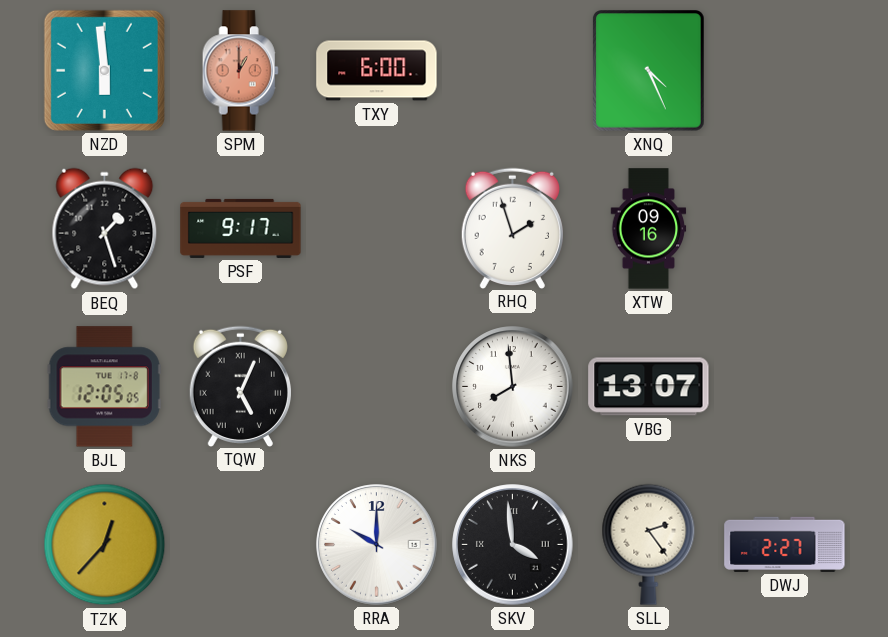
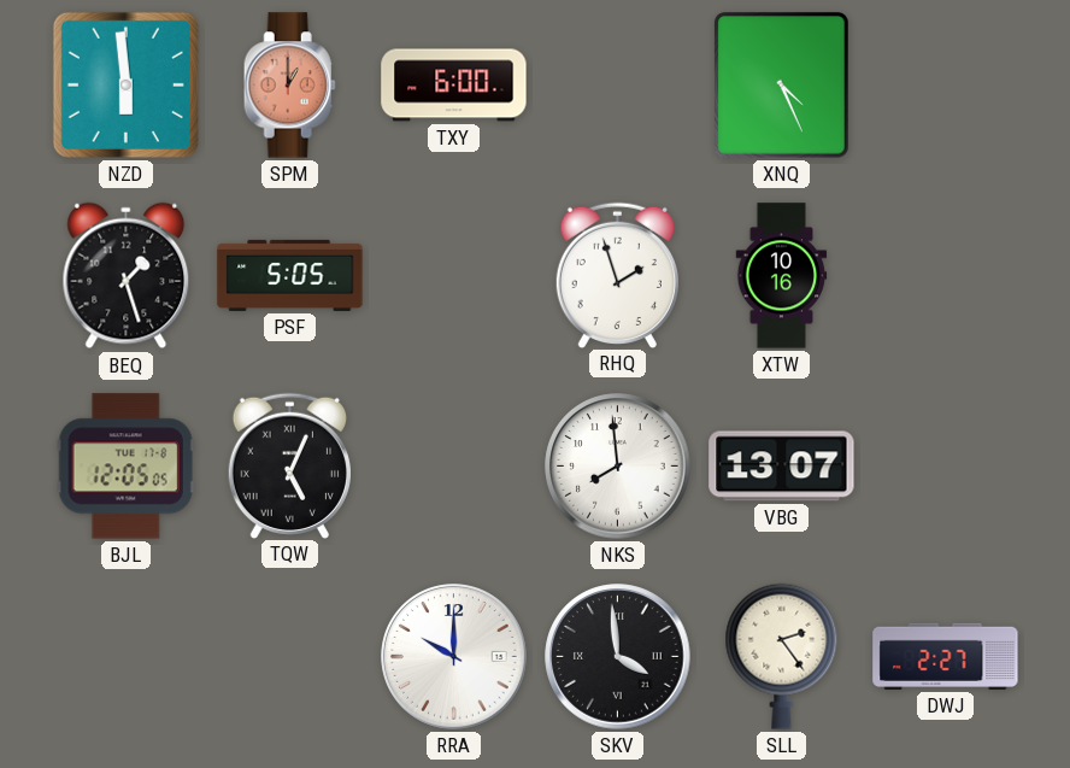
PSF: 9:17 -> 5:05 (290, 275)
XTW: 09:16 -> 10:16 (782, 276)
TZK: 12:37 -> none (105, 545)
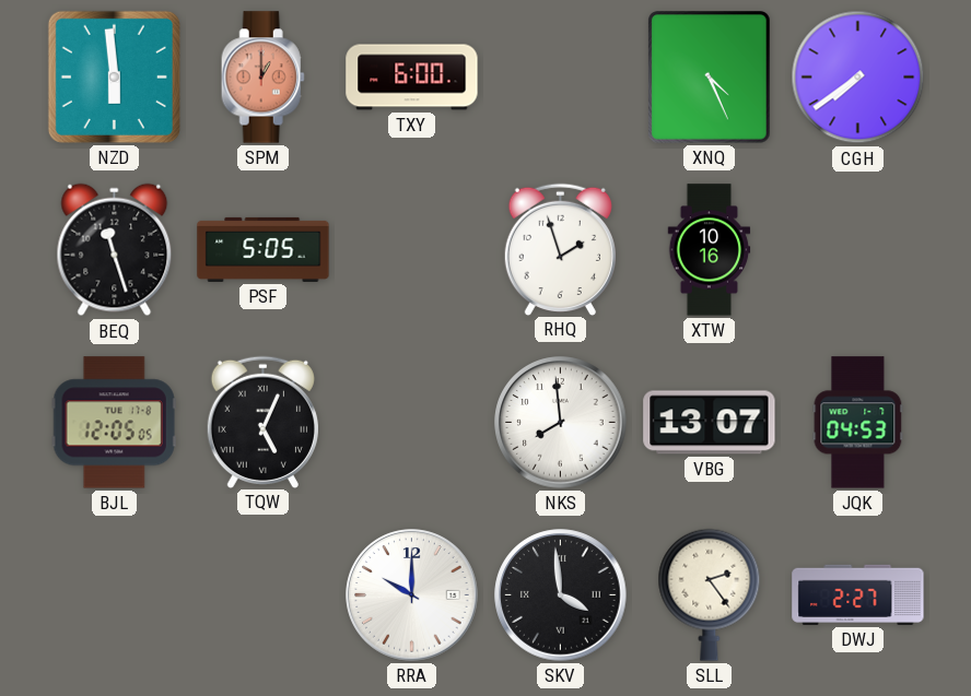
CGH: none -> 7:39 (858, 78)
BEQ: 1:27 -> 11:27 (115, 250)
JQK: none -> 04:53 (858, 423)
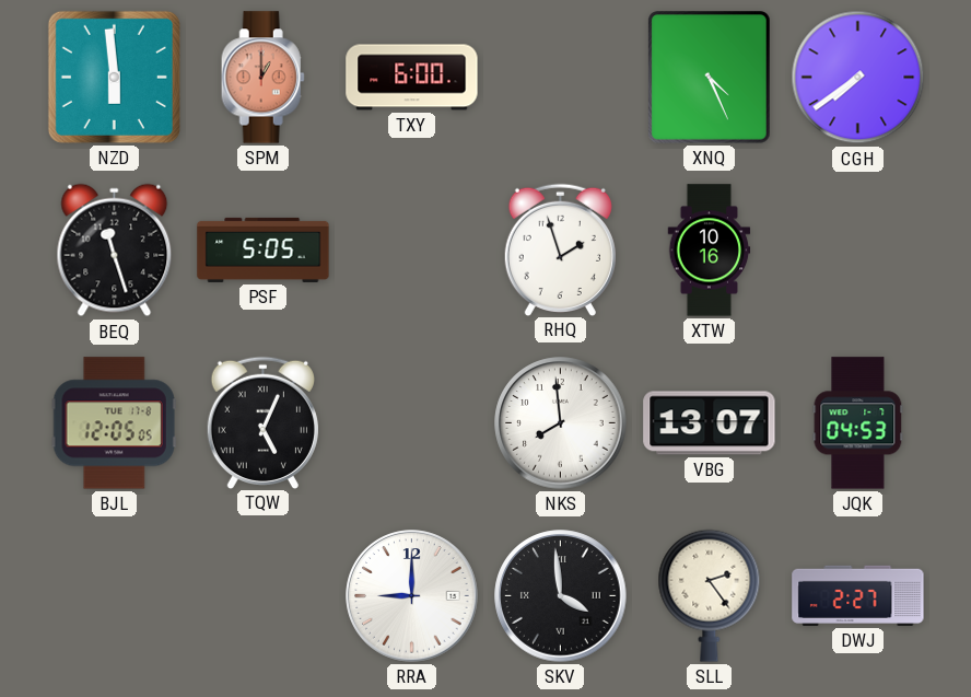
RRA: 10:00 -> 9:00 (412, 596)
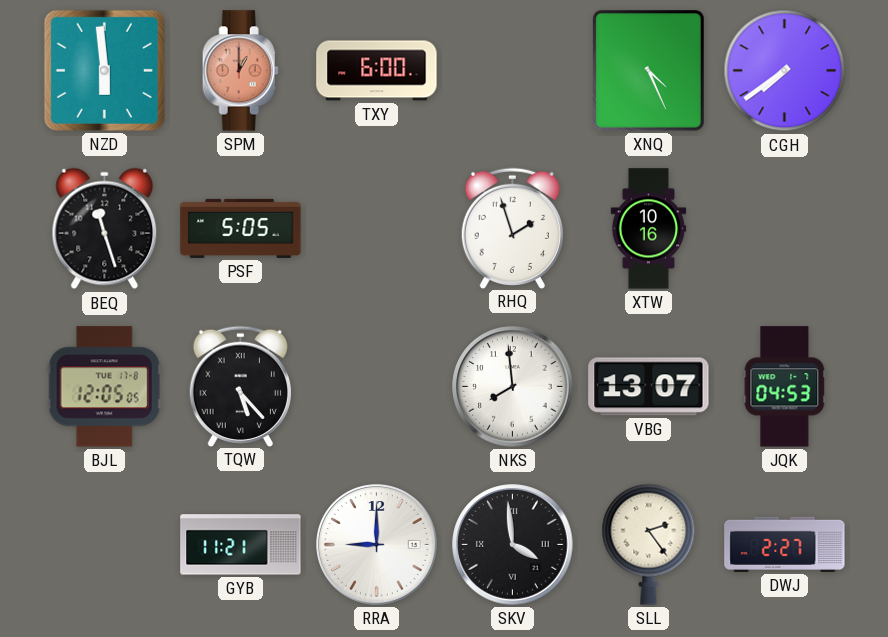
TQW: 5:04 -> 5:23 (240, 386)
GYB: none -> 11:21 (241, 545)
